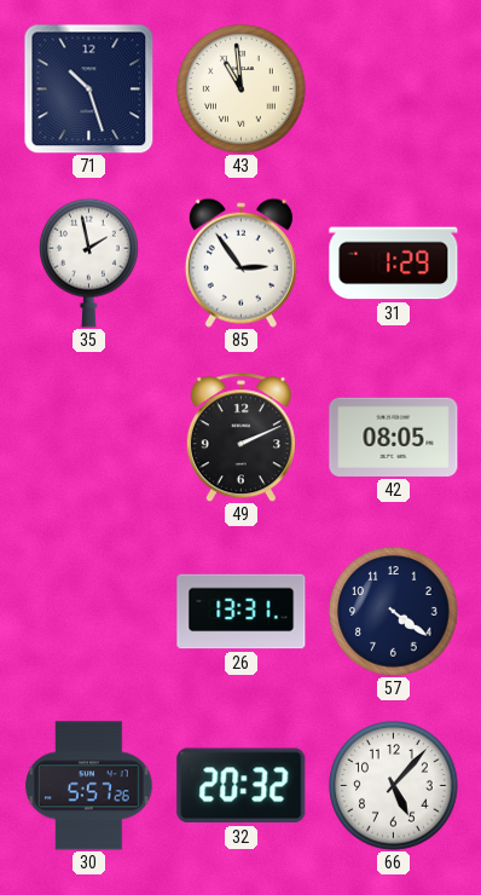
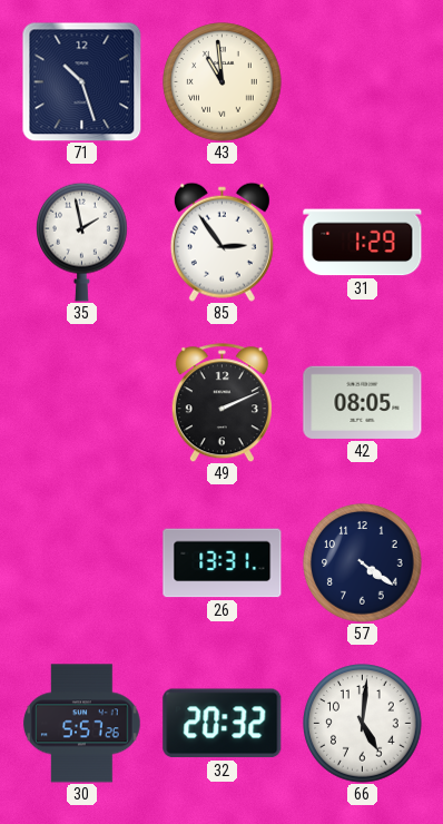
66: 5:07 -> 5:01 (363, 724)
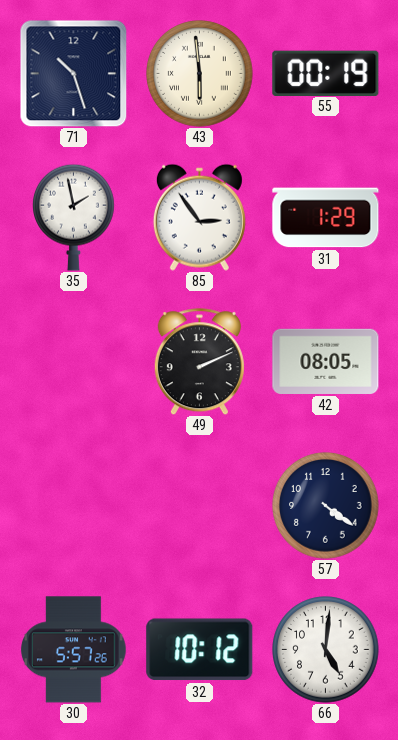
43: 10:59 -> 5:59 (200, 74)
55: none -> 00:19 (326, 73)
26: 13:31 -> none (223, 563)
32: 20:32 -> 10:12 (200, 650)
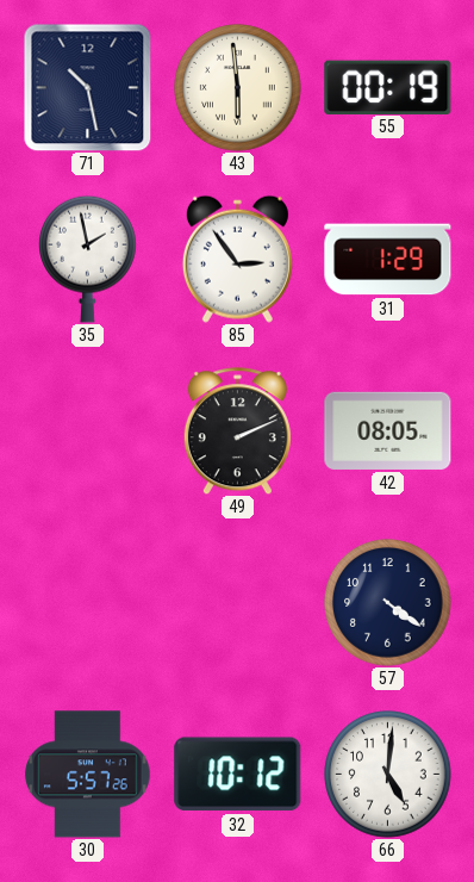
71: 10:27 -> 10:28 (87, 87)
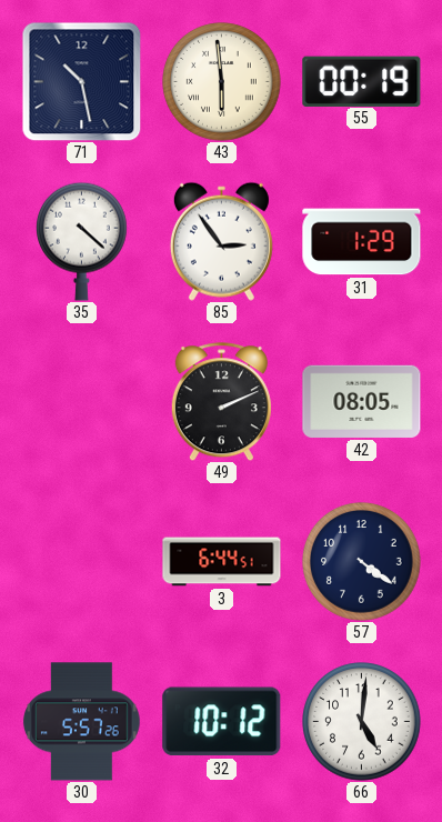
35: 1:58 -> 4:22 (82, 241)
3: none -> 6:44 (222, 562)
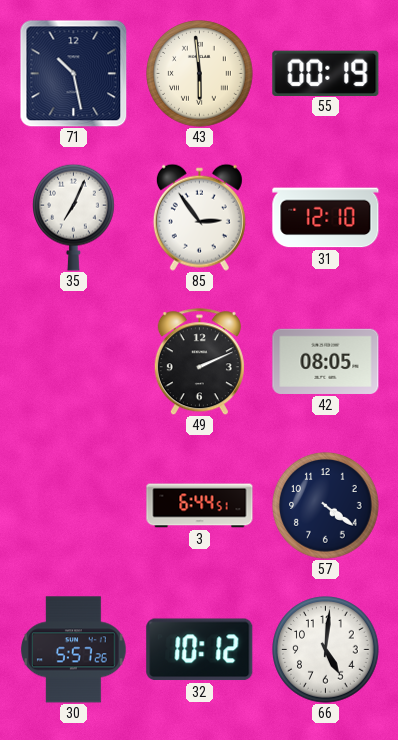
35: 4:22 -> 7:04 (74, 217)
31: 1:29 -> 12:10 (326, 218)
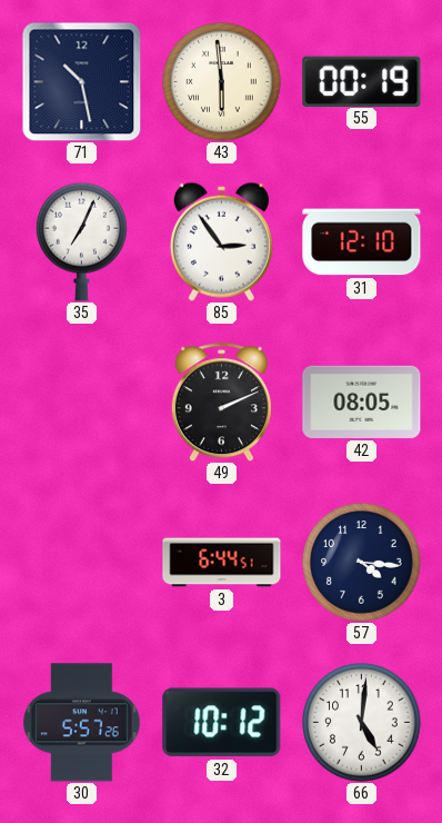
57: 4:21 -> 4:16 (362, 563)
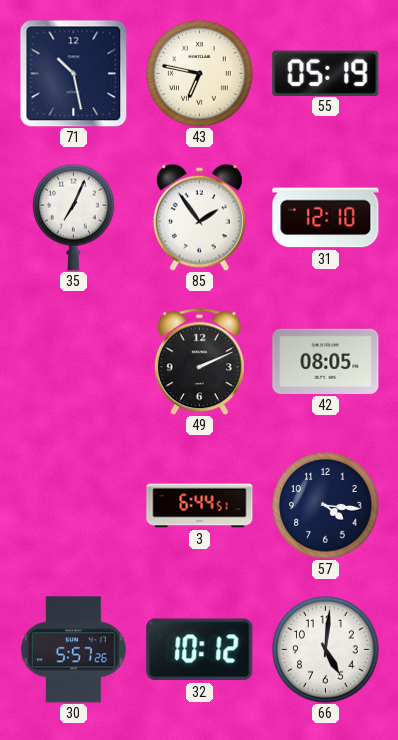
43: 5:59 -> 6:47 (200, 74)
55: 00:19 -> 05:19 (326, 73)
85: 2:54 -> 1:54 (199, 217)
